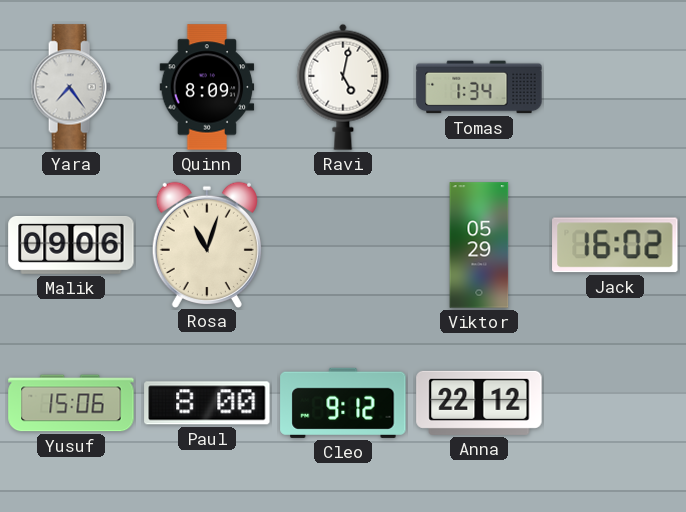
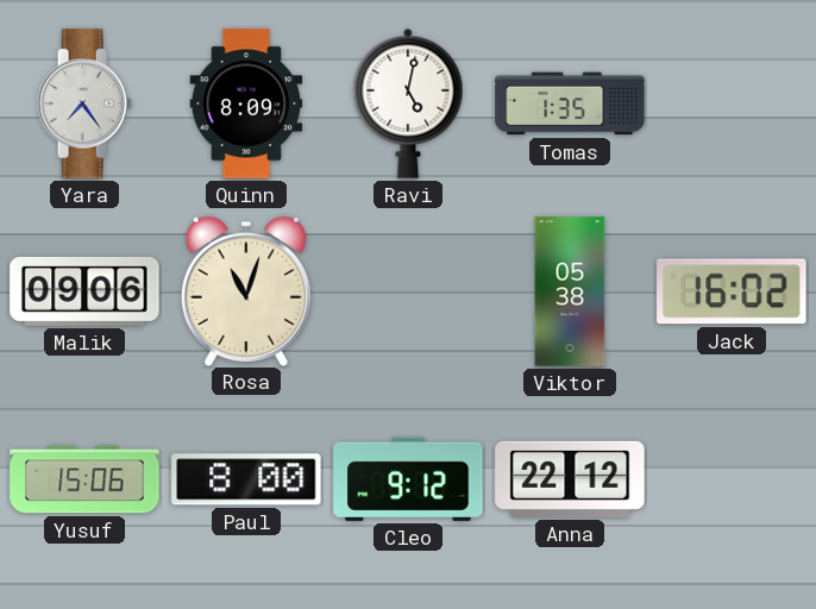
Tomas: 1:34 -> 1:35 (570, 103)
Viktor: 05:29 -> 05:38 (570, 291)
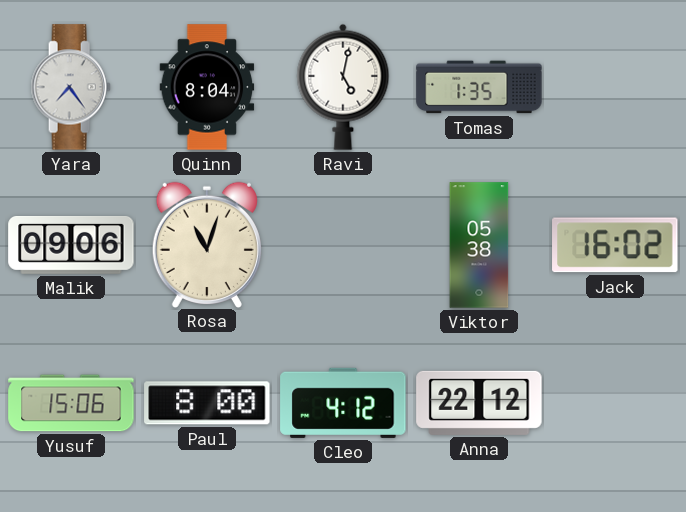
Quinn: 8:09 -> 8:04 (207, 87)
Cleo: 9:12 -> 4:12 (343, 403)
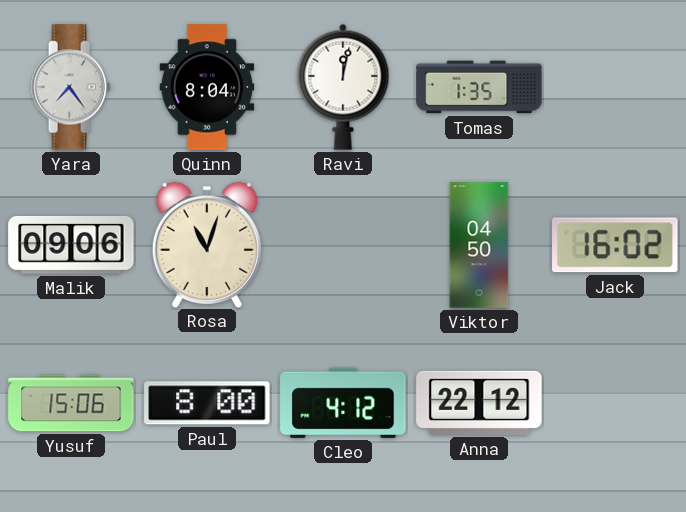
Ravi: 5:02 -> 12:02 (343, 87)
Viktor: 05:38 -> 04:50 (479, 245)
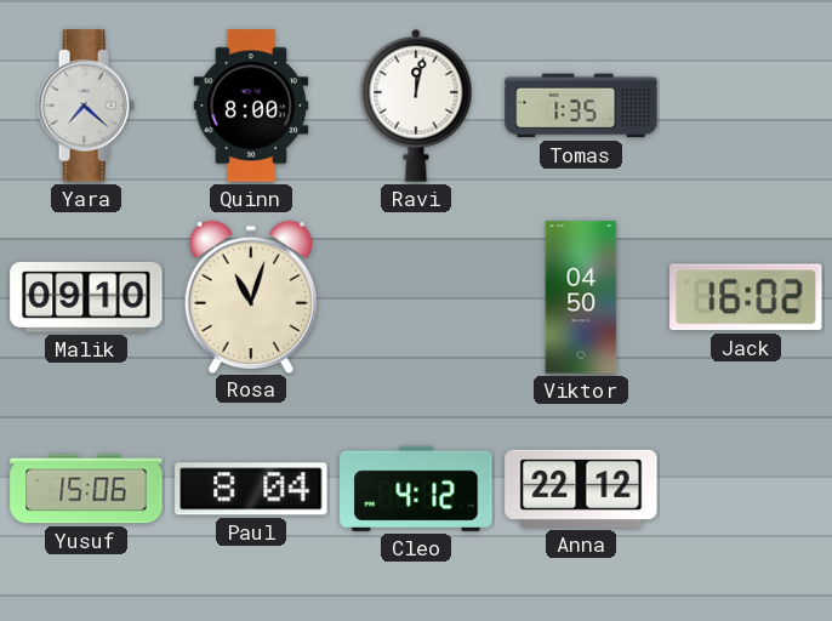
Yara: 7:24 -> 7:22 (86, 106)
Quinn: 8:04 -> 8:00 (251, 106)
Malik: 09:06 -> 09:10 (86, 297)
Paul: 8:00 -> 8:04 (251, 489)
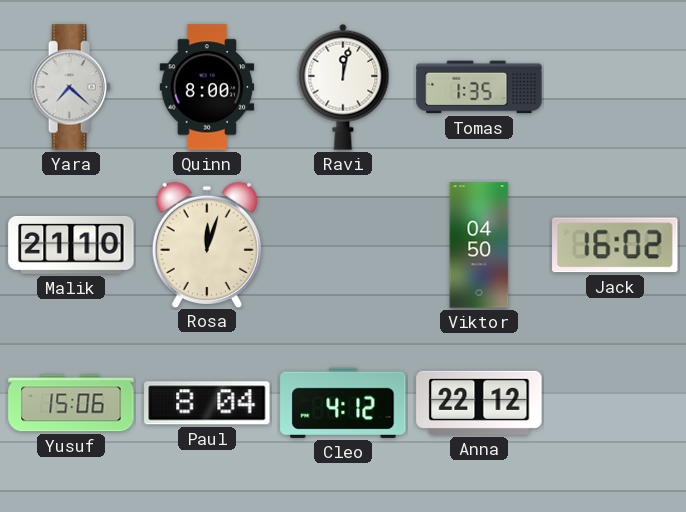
Malik: 09:10 -> 21:10 (71, 245)
Rosa: 11:03 -> 12:03 (207, 244)
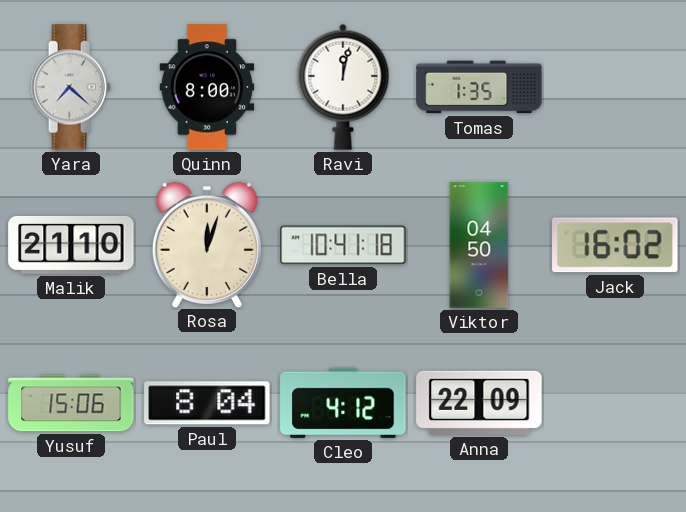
Bella: none -> 10:41 (343, 245)
Anna: 22:12 -> 22:09 (479, 403)
